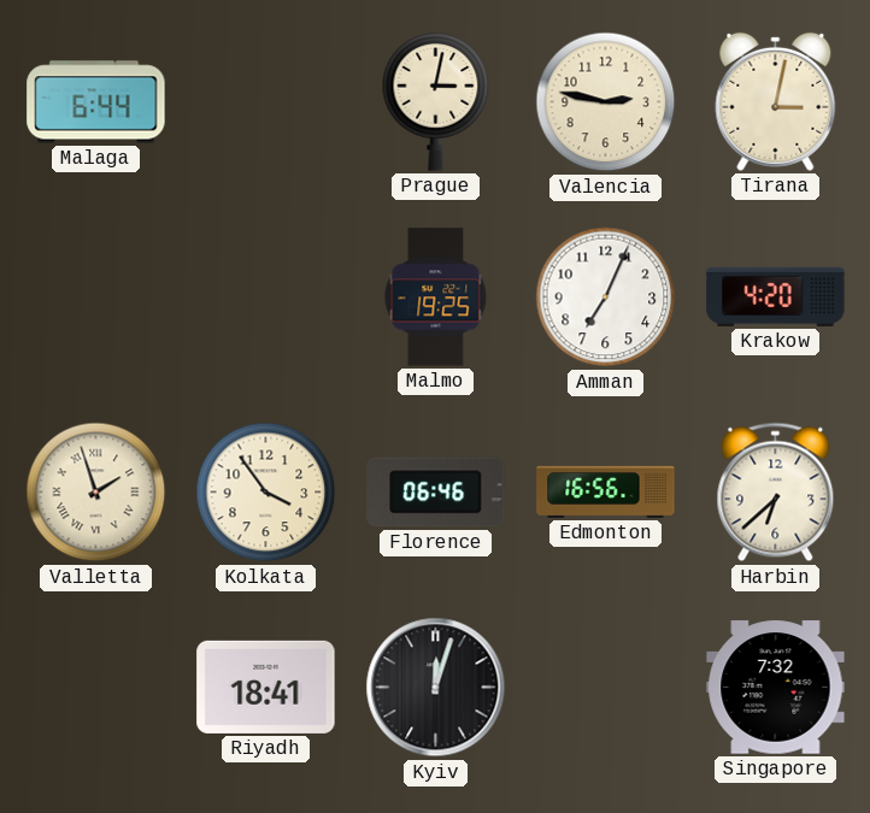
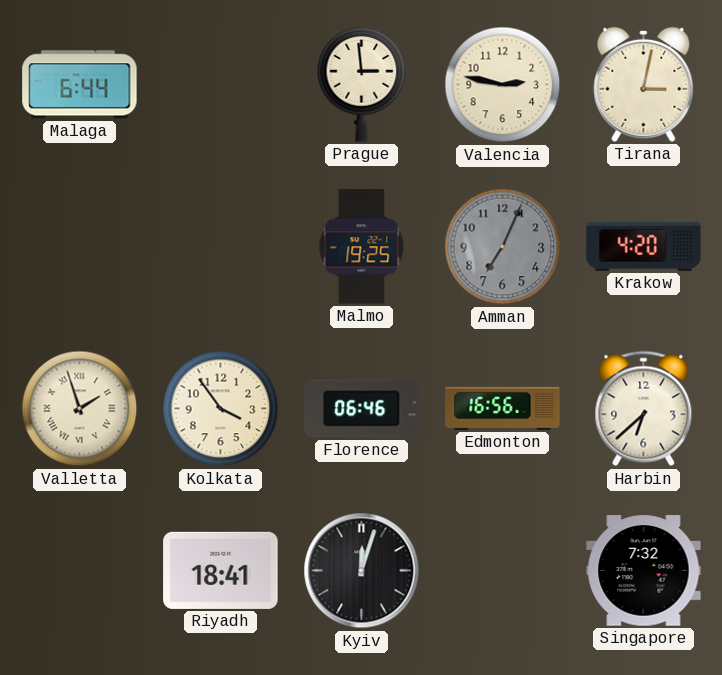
Prague: 3:02 -> 2:59 (362, 85)
Amman dial: white -> grey (503, 247)
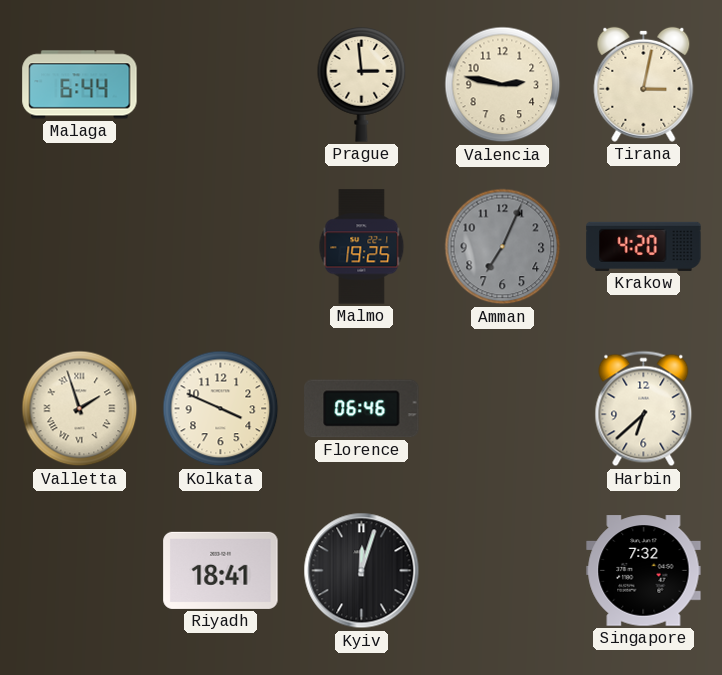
Kolkata: 3:54 -> 3:49 (221, 409)
Edmonton: 16:56 -> none (503, 408)
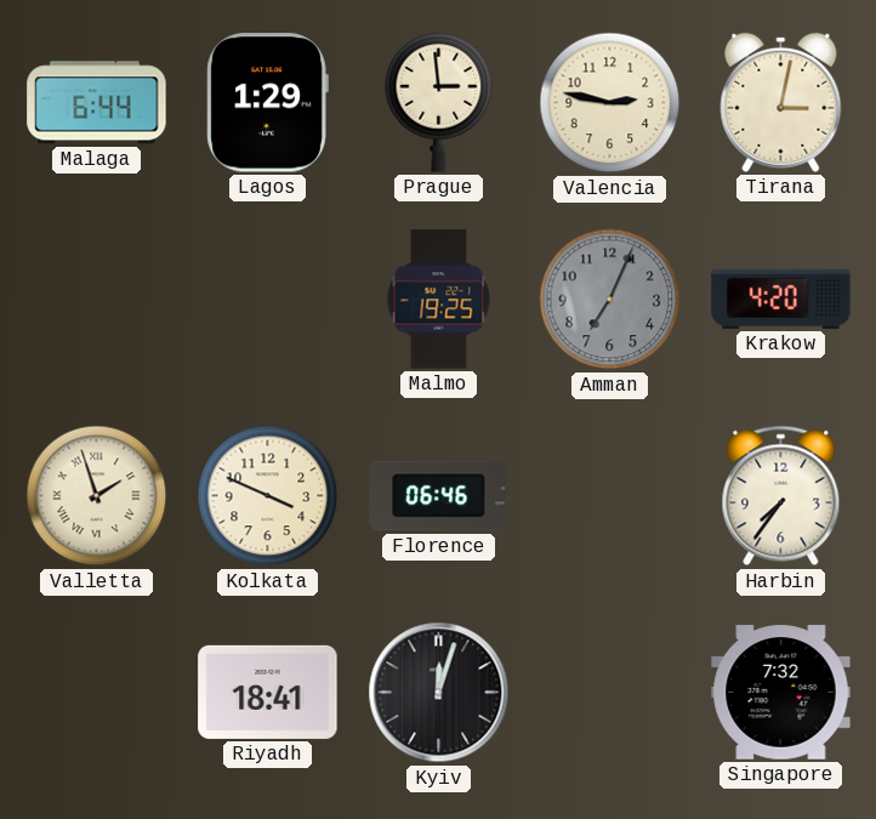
Lagos: none -> 1:29 (267, 103)
Harbin: 6:38 -> 7:36 (781, 496)
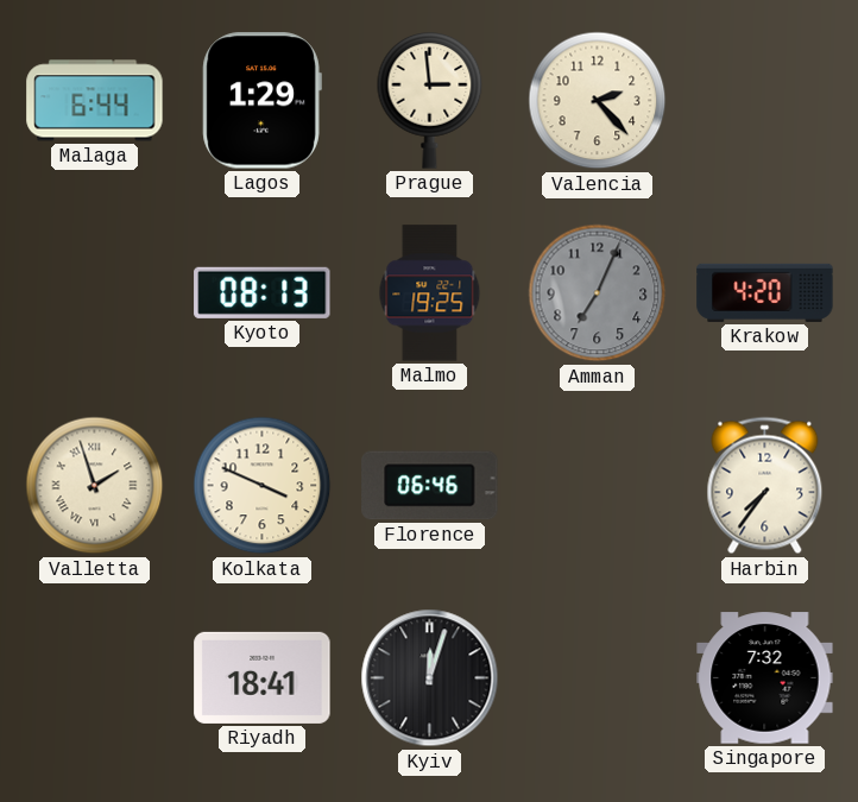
Valencia: 2:47 -> 2:23 (598, 101)
Tirana: 3:02 -> none (781, 102)
Kyoto: none -> 08:13 (263, 292)
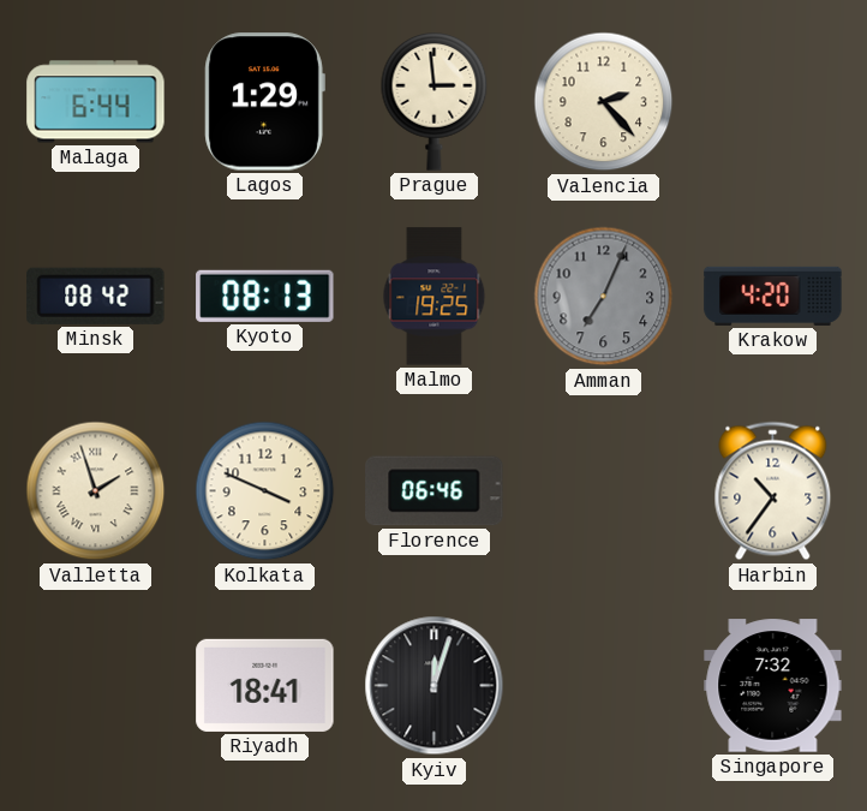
Minsk: none -> 08:42 (96, 296)
Harbin: 7:36 -> 10:36 (773, 491)
